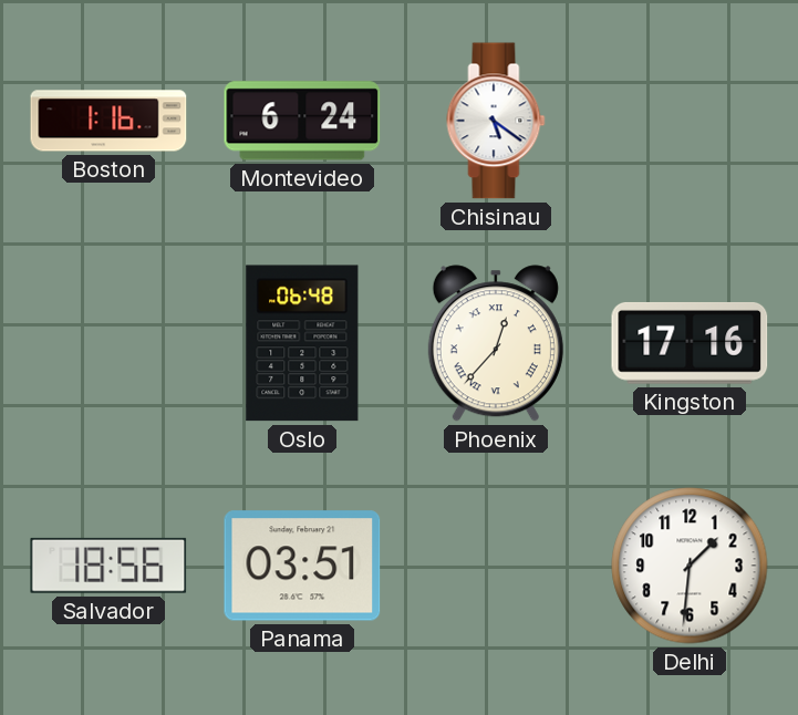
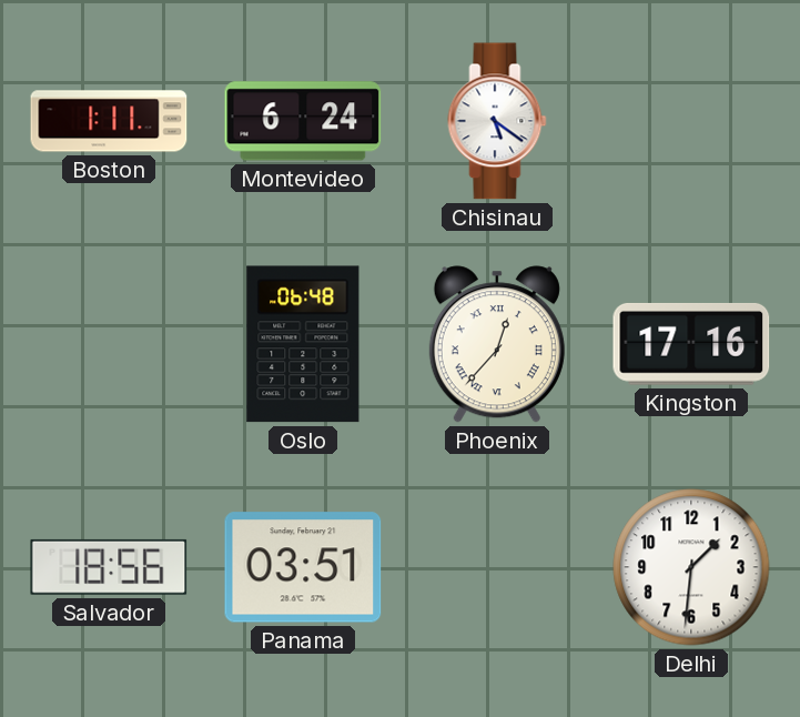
Boston: 1:16 -> 1:11 (109, 121)
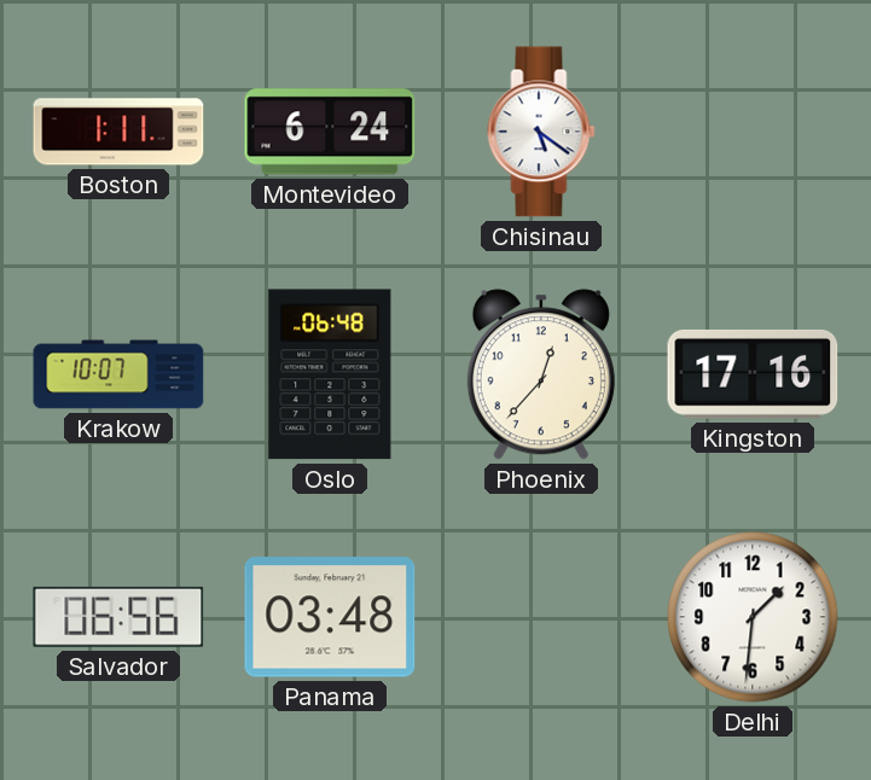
Krakow: none -> 10:07 (118, 374)
Phoenix numerals: Roman -> Arabic (541, 374)
Salvador: 18:56 -> 06:56 (118, 617)
Panama: 03:51 -> 03:48 (330, 617)
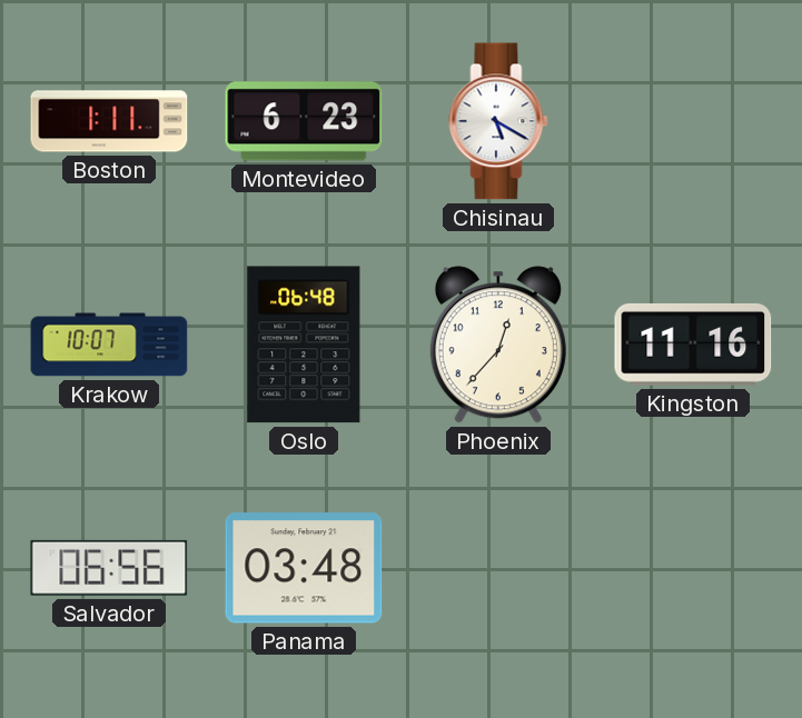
Montevideo: 6:24 -> 6:23 (304, 121)
Chisinau: 5:21 -> 5:20 (498, 121)
Kingston: 17:16 -> 11:16 (693, 345)
Delhi: 1:31 -> none (753, 617)
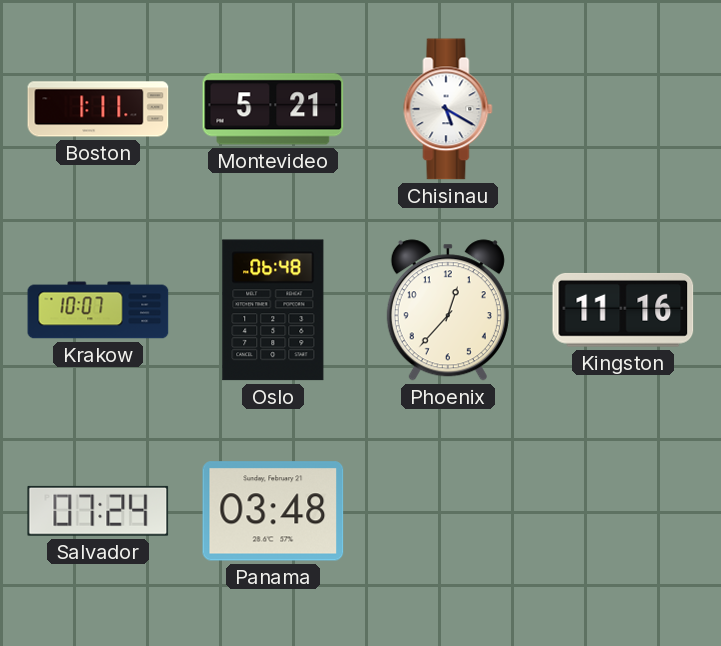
Montevideo: 6:23 -> 5:21 (273, 109)
Salvador: 06:56 -> 07:24 (98, 511)
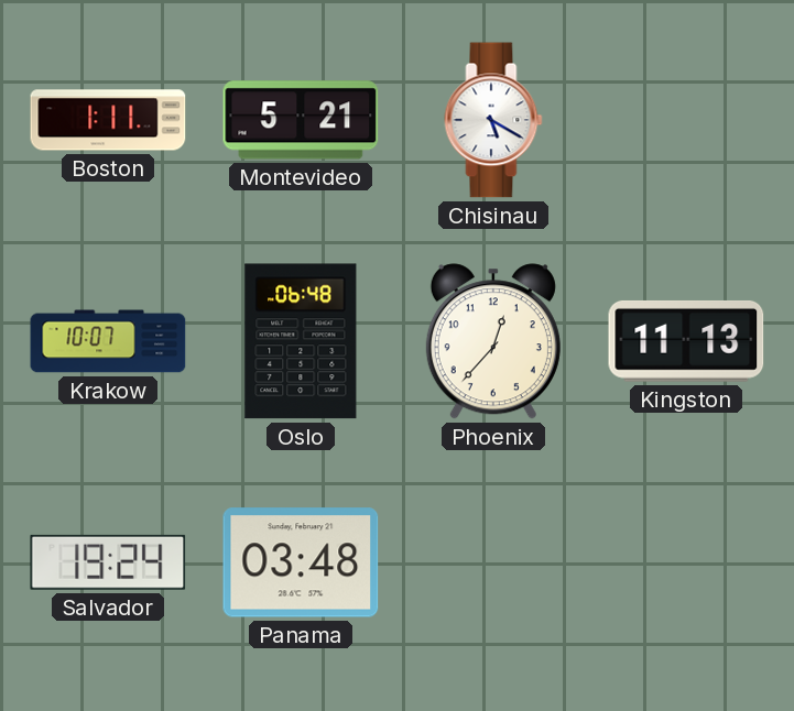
Kingston: 11:16 -> 11:13 (686, 341)
Salvador: 07:24 -> 19:24 (108, 562)
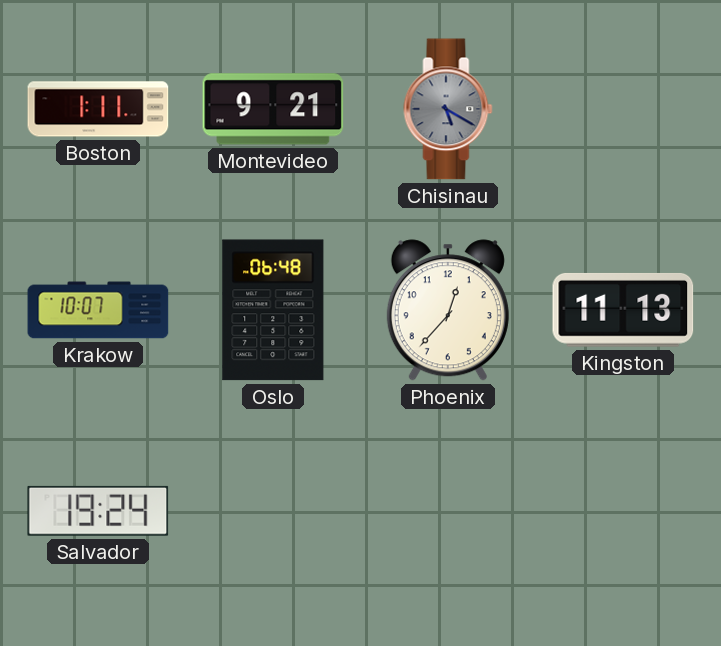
Montevideo: 5:21 -> 9:21 (273, 109)
Chisinau dial: white -> grey (448, 109)
Panama: 03:48 -> none (301, 562)
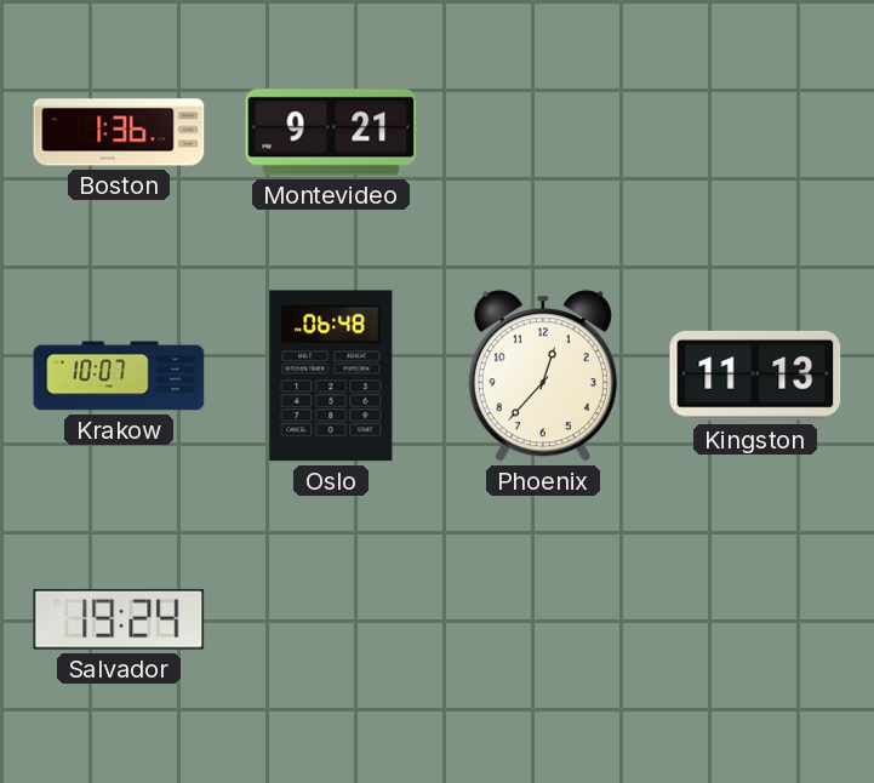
Boston: 1:11 -> 1:36 (119, 132)
Chisinau: 5:20 -> none (448, 109)
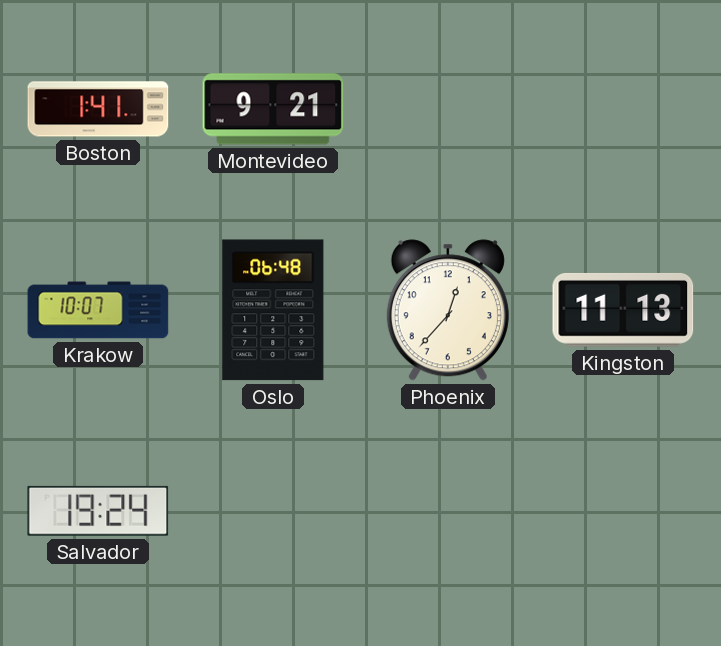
Boston: 1:36 -> 1:41 (98, 109)
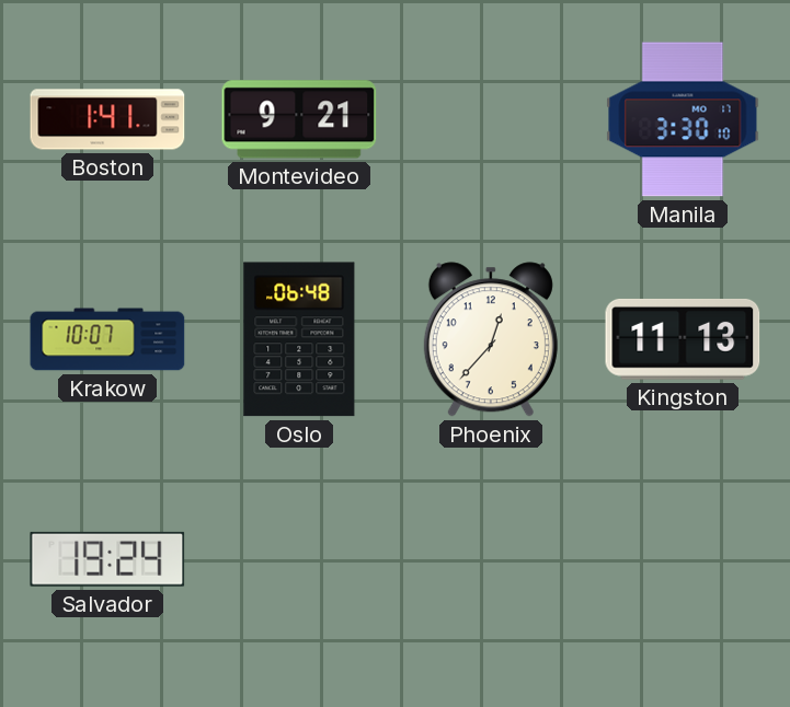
Manila: none -> 3:30 (683, 119)
